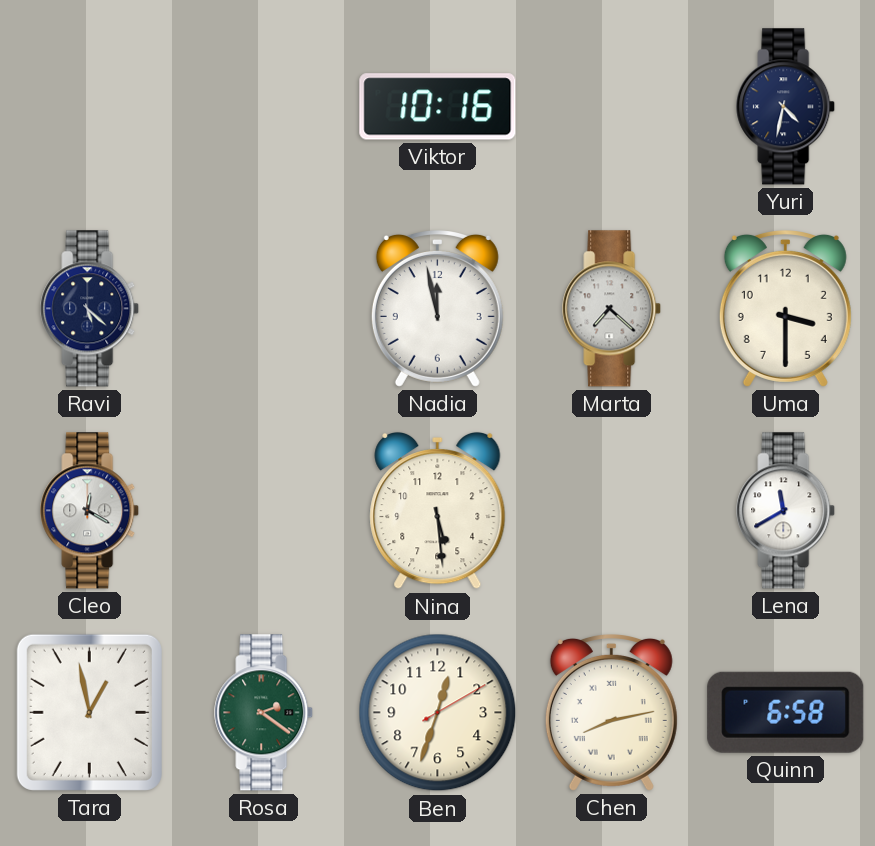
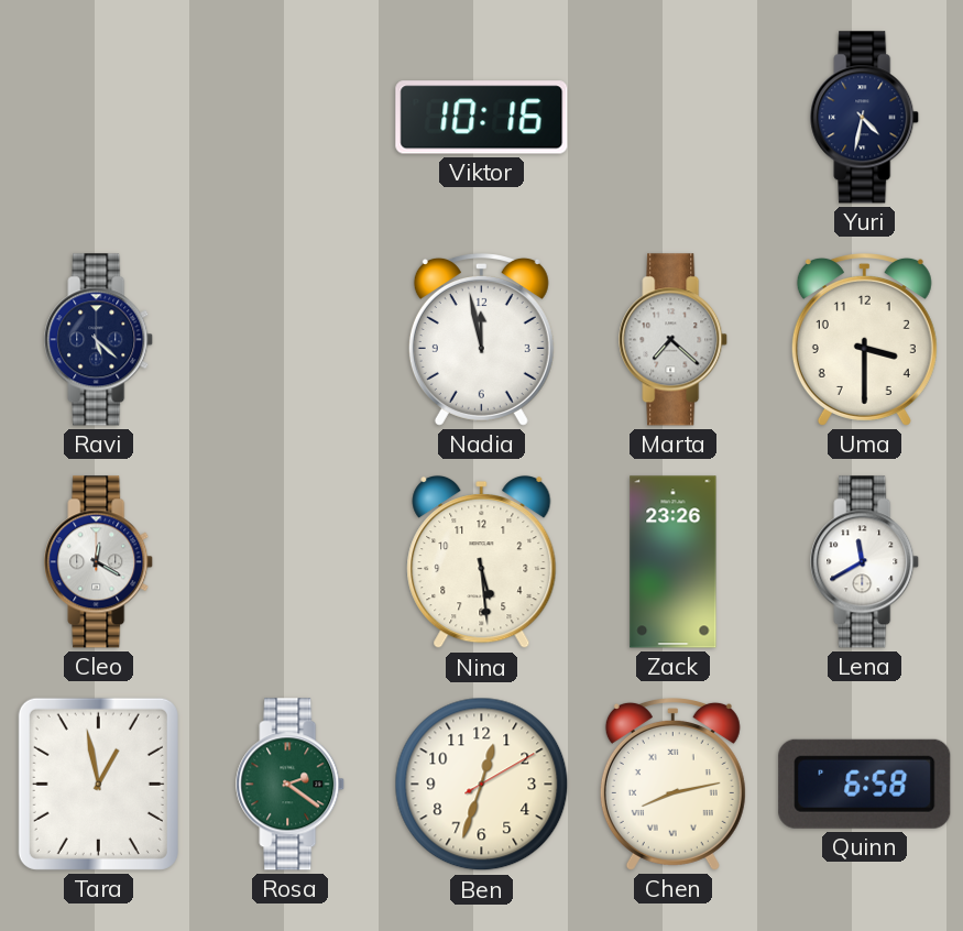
Zack: none -> 23:26 (674, 562)
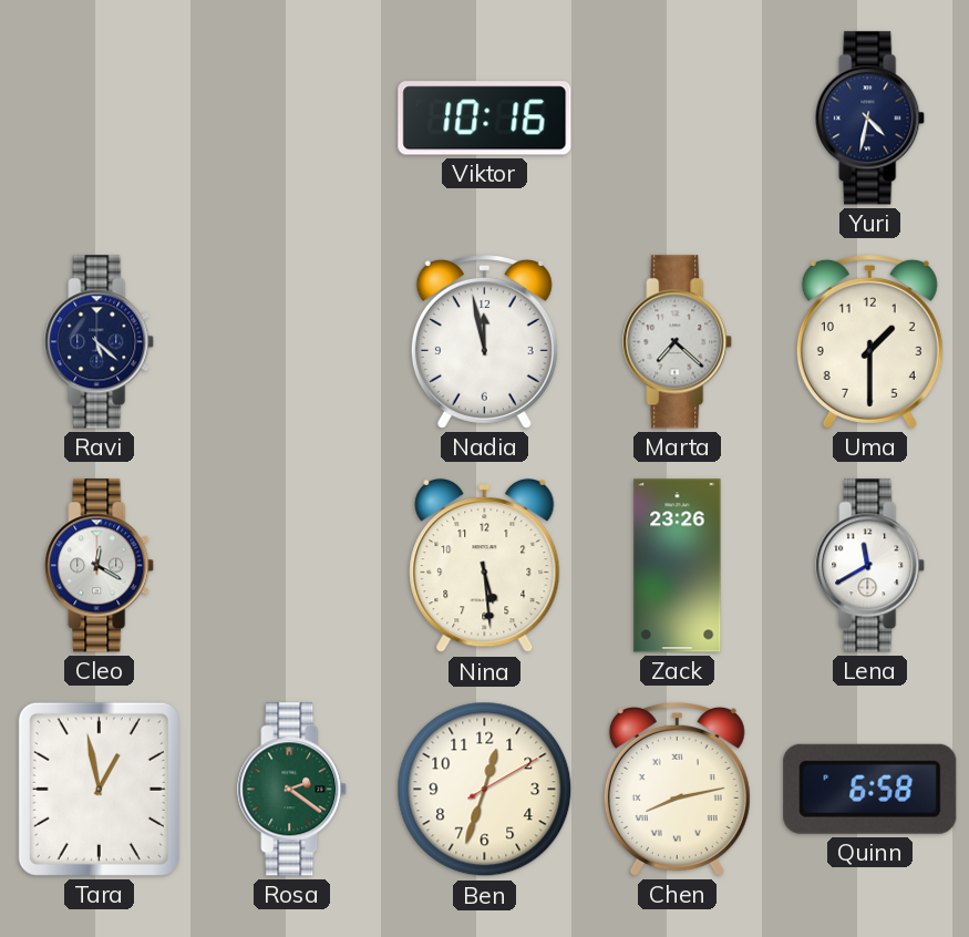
Uma: 3:30 -> 1:30 (869, 342)
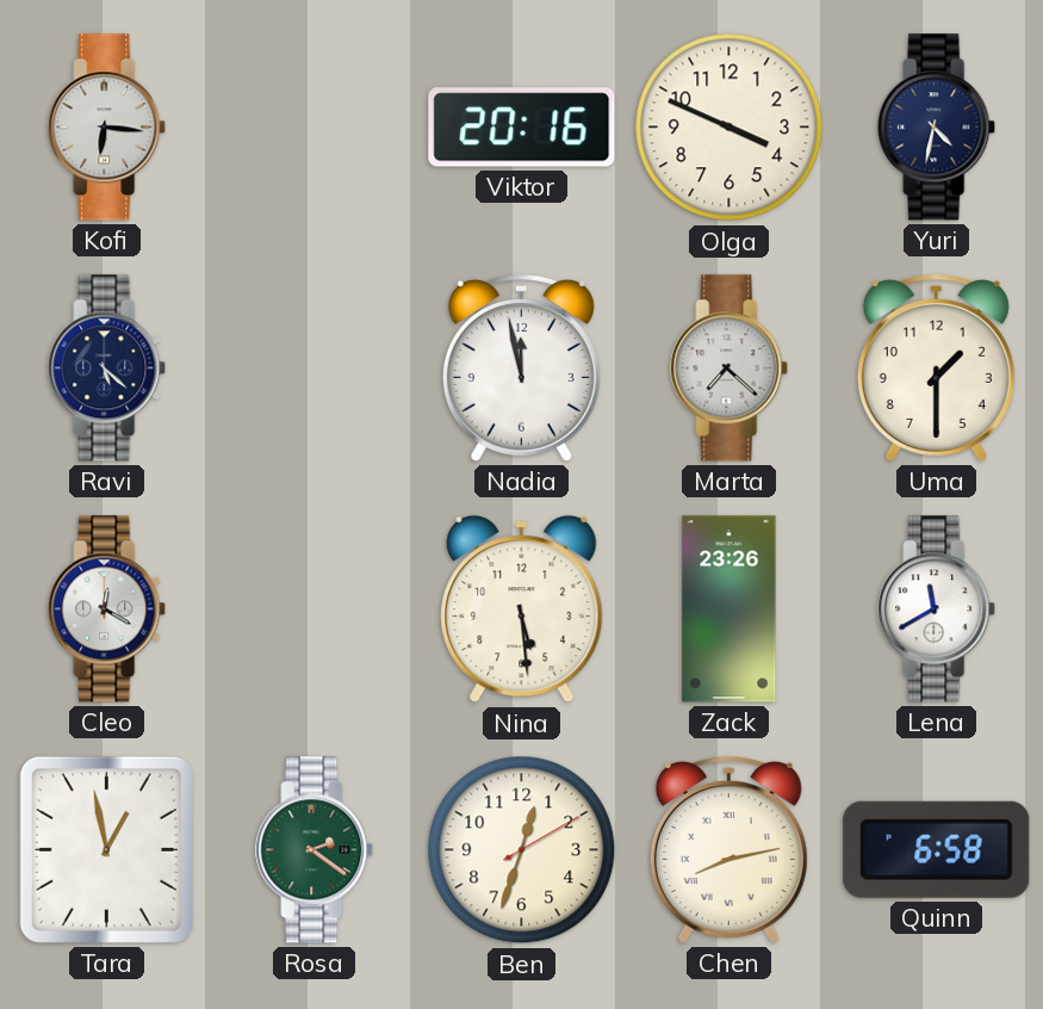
Kofi: none -> 6:16 (107, 128)
Viktor: 10:16 -> 20:16 (522, 128)
Olga: none -> 3:49 (730, 128)
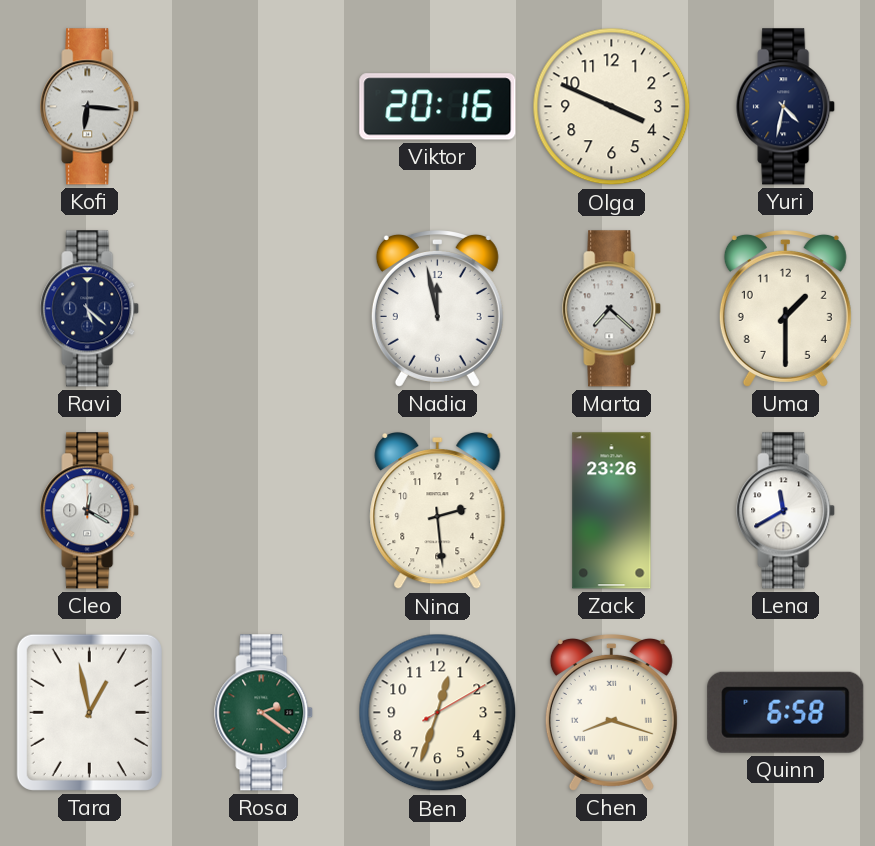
Nina: 5:29 -> 2:29 (438, 511)
Chen: 8:13 -> 8:18 (611, 713)
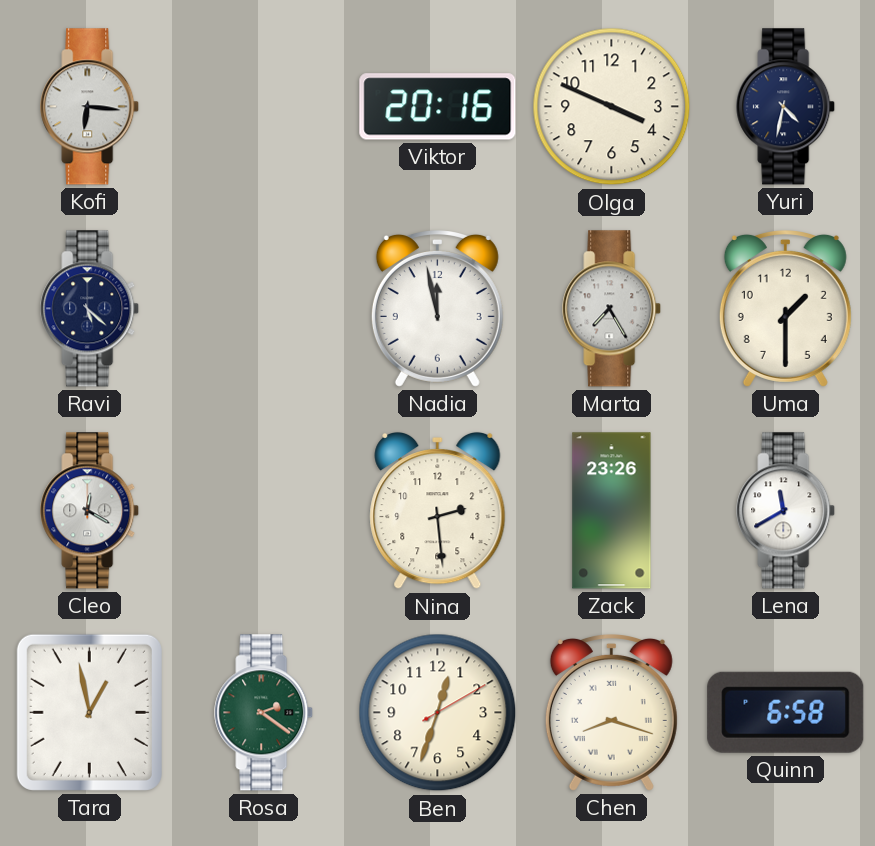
Marta: 7:22 -> 7:25 (612, 309)
